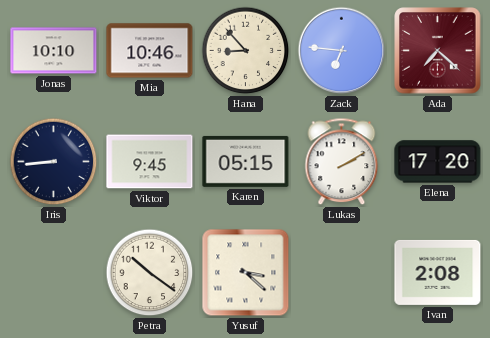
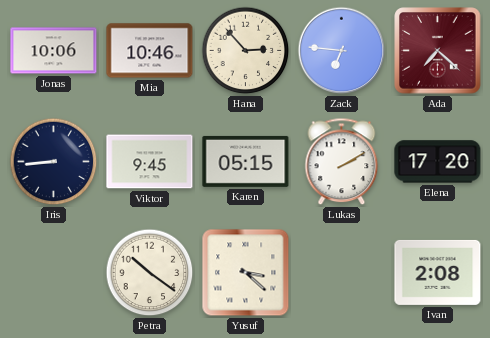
Jonas: 10:10 -> 10:06 (54, 51)
Hana: 8:53 -> 2:53 (246, 51)
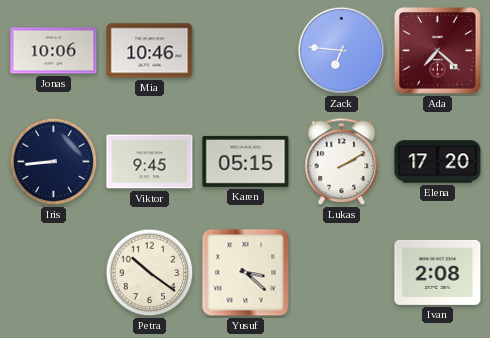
Hana: 2:53 -> none (246, 51)
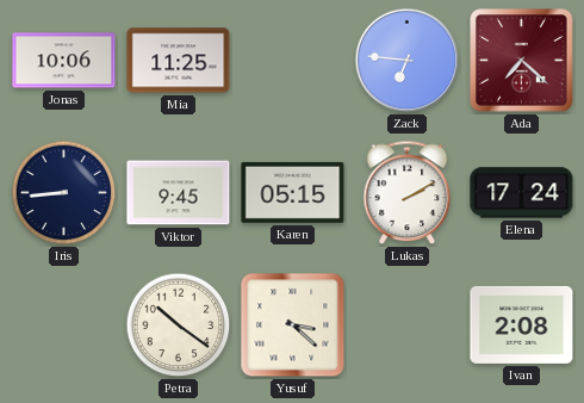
Mia: 10:46 -> 11:25 (179, 61)
Elena: 17:20 -> 17:24 (522, 193)
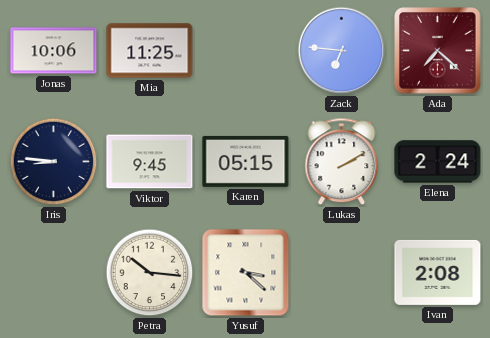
Iris: 8:44 -> 8:46 (54, 162)
Elena: 17:24 -> 2:24 (438, 162)
Petra: 10:21 -> 10:16 (150, 273)
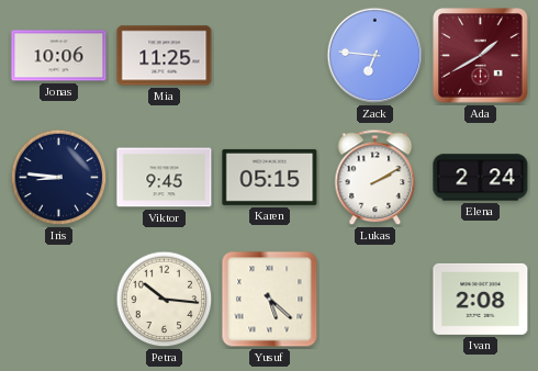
Ada: 7:22 -> 1:40 (481, 56)
Yusuf: 3:22 -> 5:22 (270, 300)
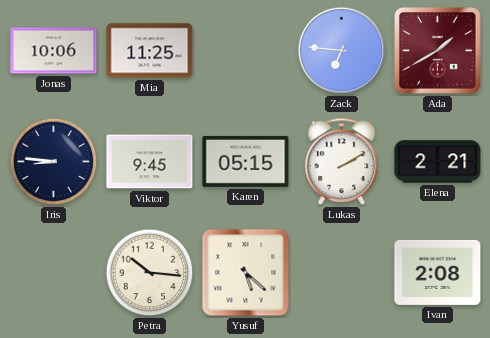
Elena: 2:24 -> 2:21 (438, 162)
